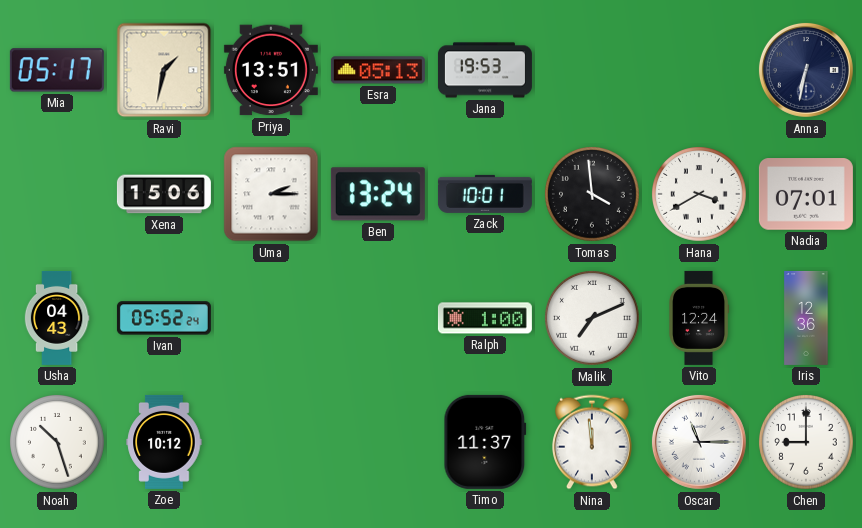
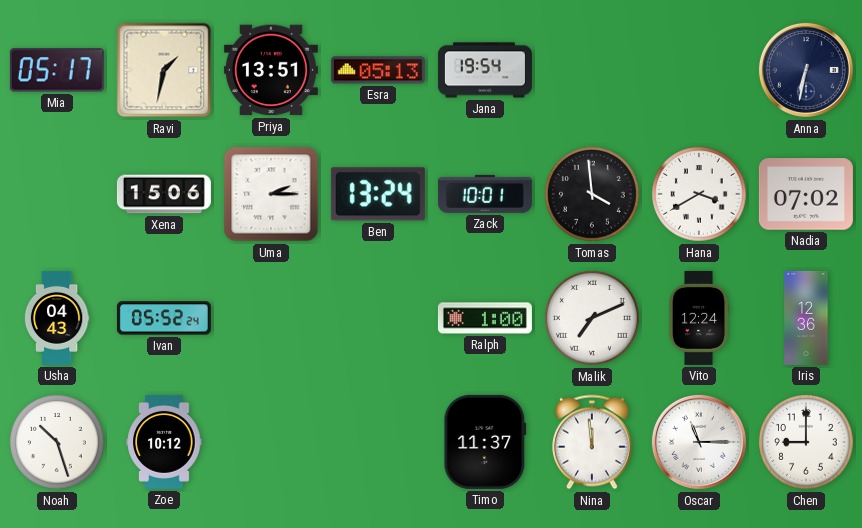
Jana: 19:53 -> 19:54 (485, 70)
Nadia: 07:01 -> 07:02 (806, 194)
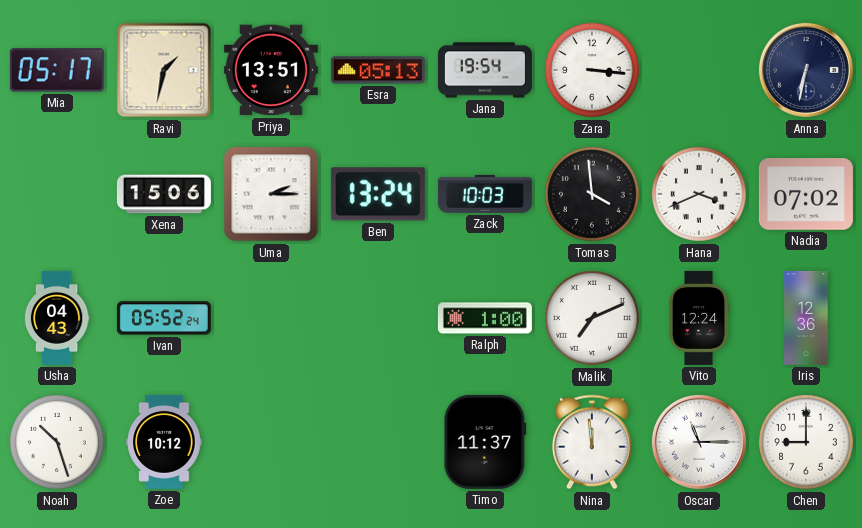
Zara: none -> 3:16 (593, 71)
Zack: 10:01 -> 10:03 (485, 194)
Hana: 3:40 -> 3:41 (700, 195)
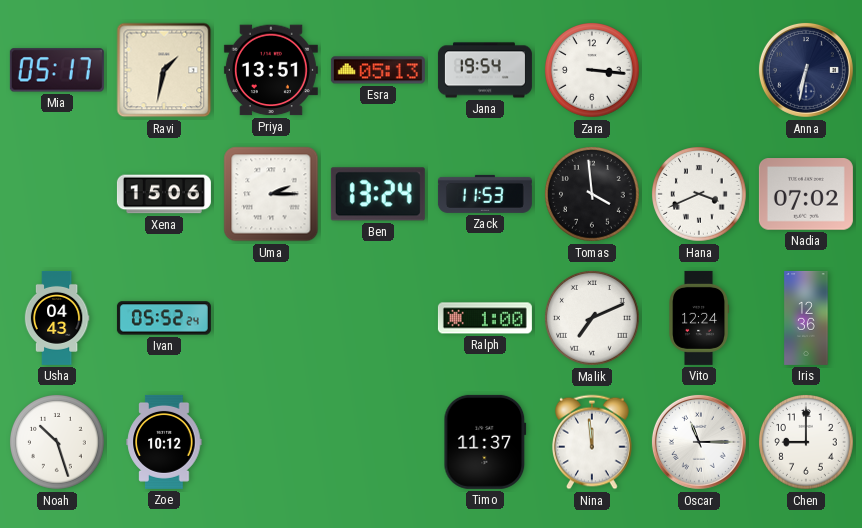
Zack: 10:03 -> 11:53 (485, 194)
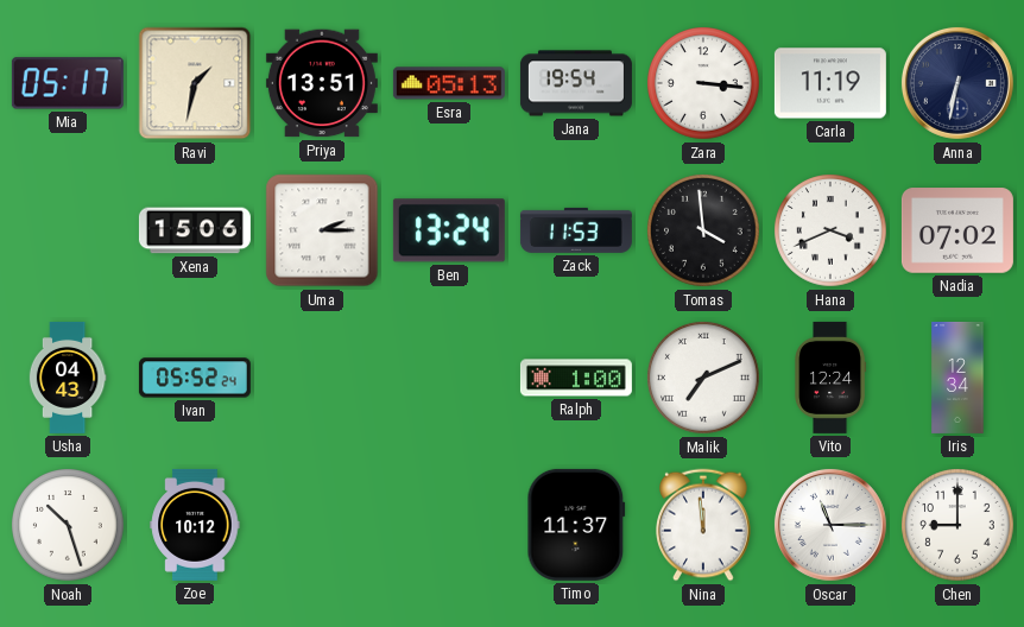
Carla: none -> 11:19 (830, 83)
Iris: 12:36 -> 12:34 (957, 378)
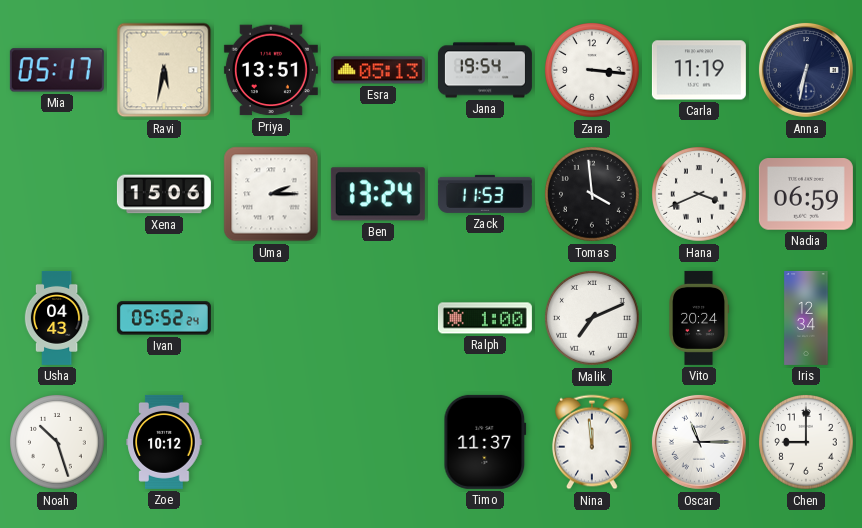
Ravi: 1:32 -> 5:32 (164, 70)
Nadia: 07:02 -> 06:59 (806, 194)
Vito: 12:24 -> 20:24 (700, 318)
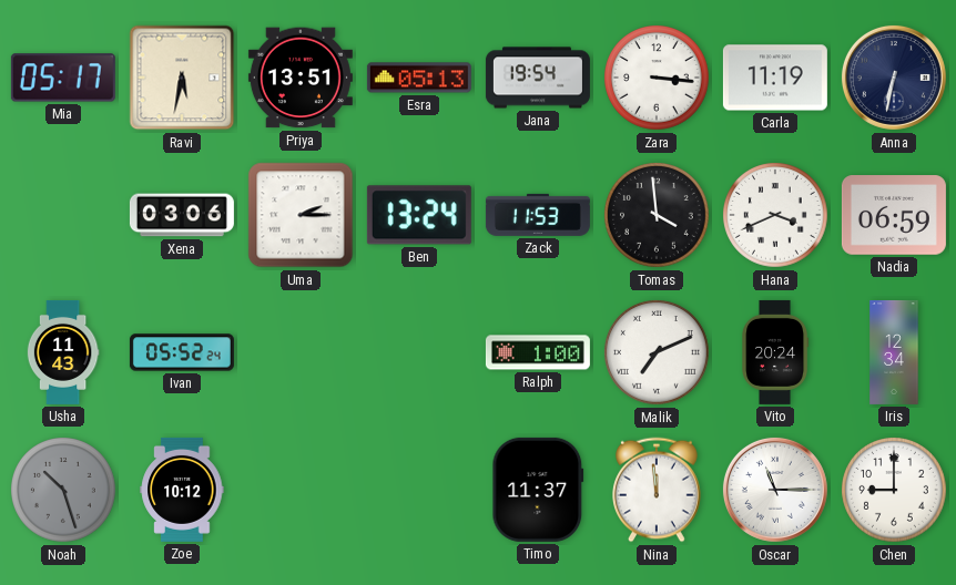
Xena: 15:06 -> 03:06 (182, 215)
Usha: 04:43 -> 11:43 (63, 352)
Noah dial: white -> grey (64, 491)
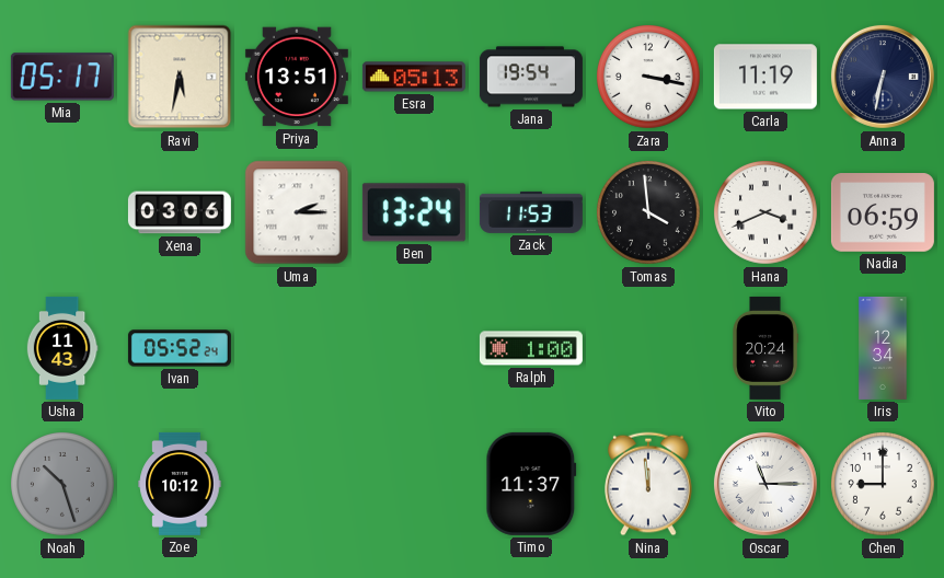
Zara: 3:16 -> 3:17 (649, 78)
Malik: 7:11 -> none (658, 353)
